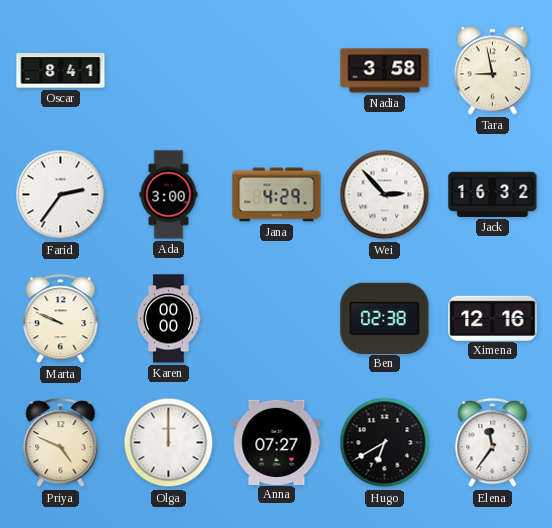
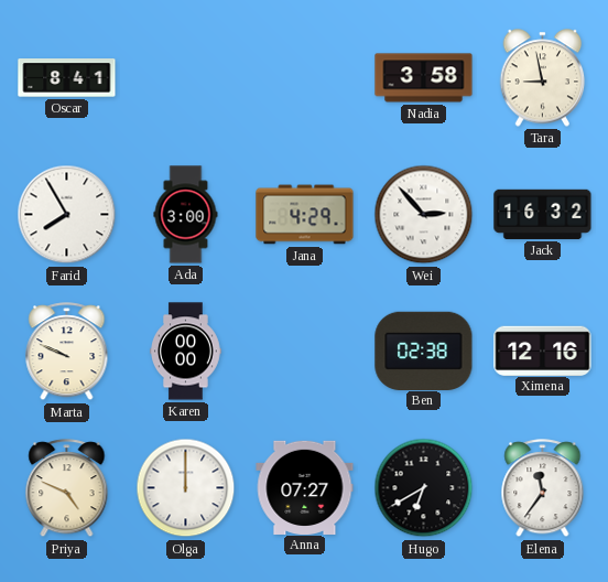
Farid: 2:36 -> 7:55 (67, 215)
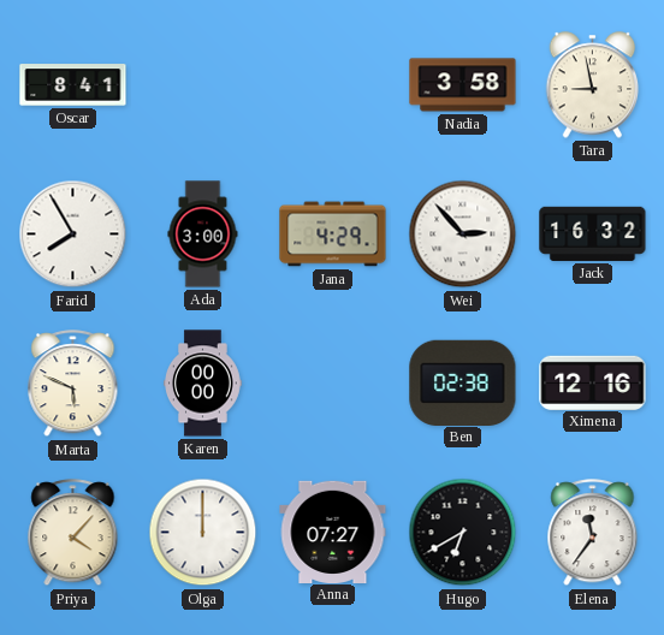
Marta: 9:49 -> 5:49 (73, 384)
Priya: 4:49 -> 4:07 (73, 533)
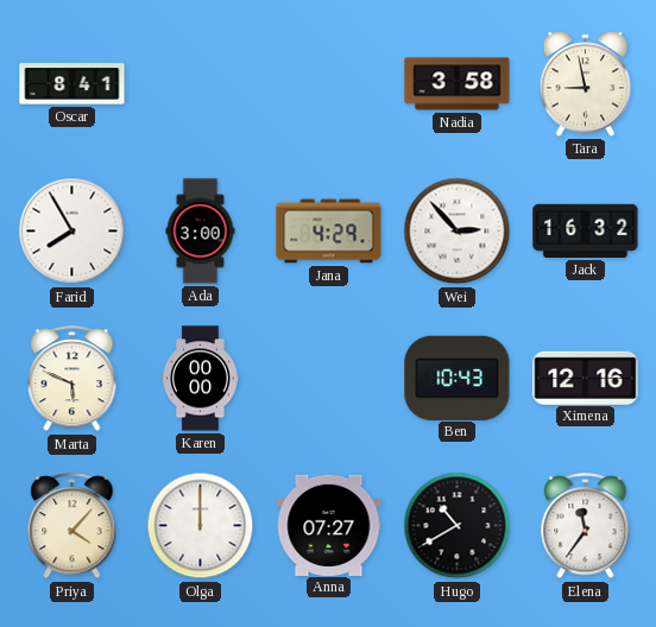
Ben: 02:38 -> 10:43 (458, 378)
Hugo: 6:40 -> 10:40 (458, 526)
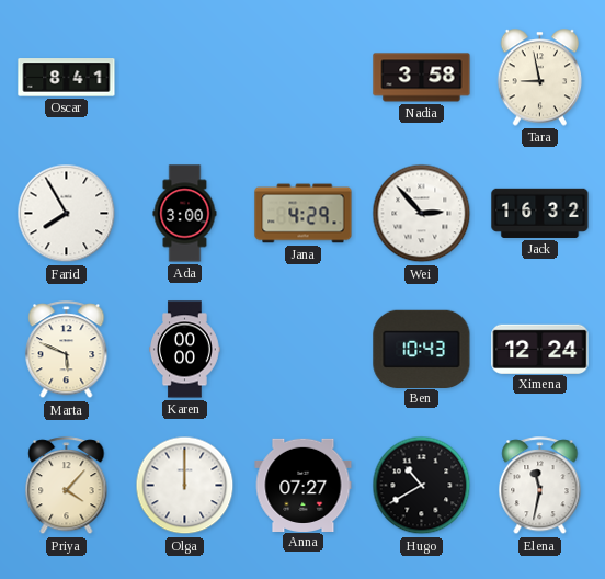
Ximena: 12:16 -> 12:24 (540, 349)
Elena: 11:36 -> 11:32 (540, 486)
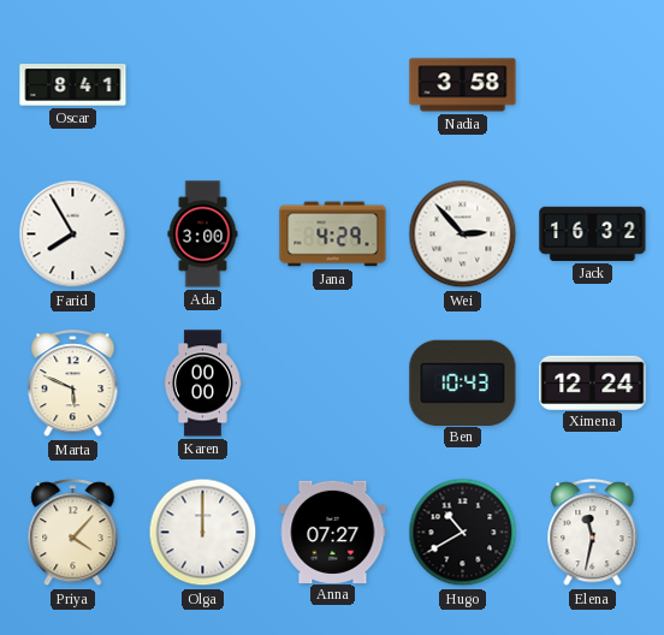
Tara: 8:58 -> none (540, 78)
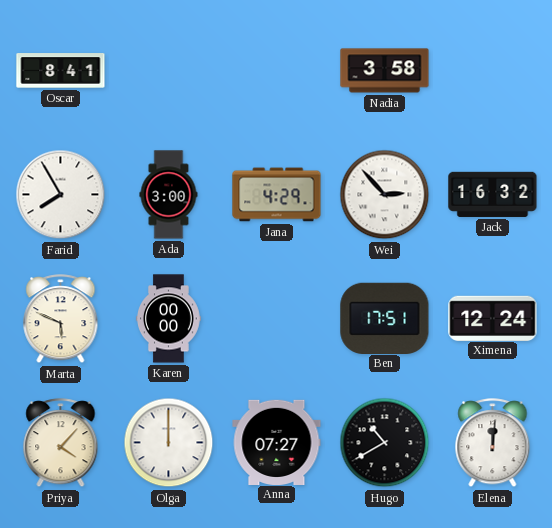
Ben: 10:43 -> 17:51 (385, 318)
Elena: 11:32 -> 12:01 (493, 443)
